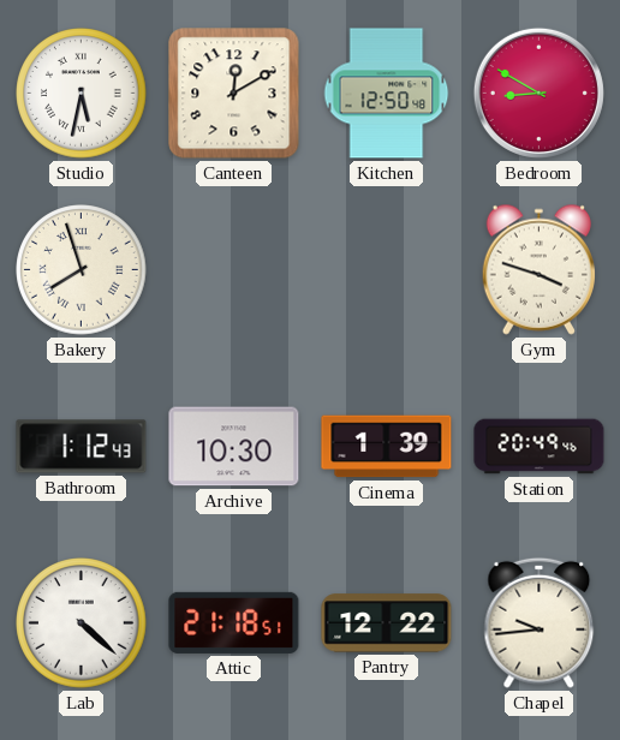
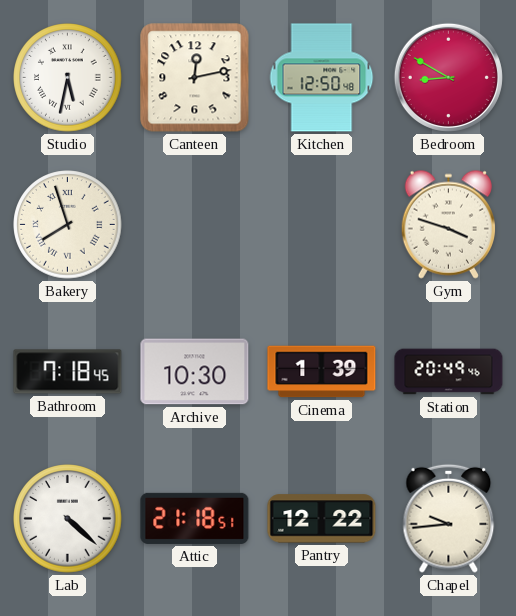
Canteen: 12:10 -> 12:13 (195, 78)
Bathroom: 1:12 -> 7:18 (68, 372)
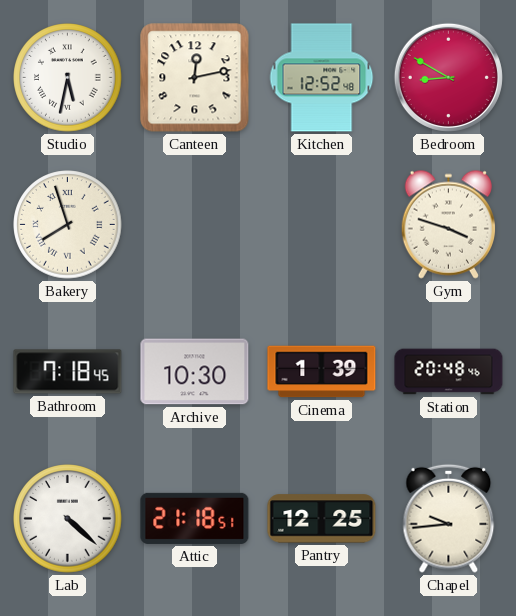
Kitchen: 12:50 -> 12:52 (322, 78)
Station: 20:49 -> 20:48 (449, 372)
Pantry: 12:22 -> 12:25 (322, 519)
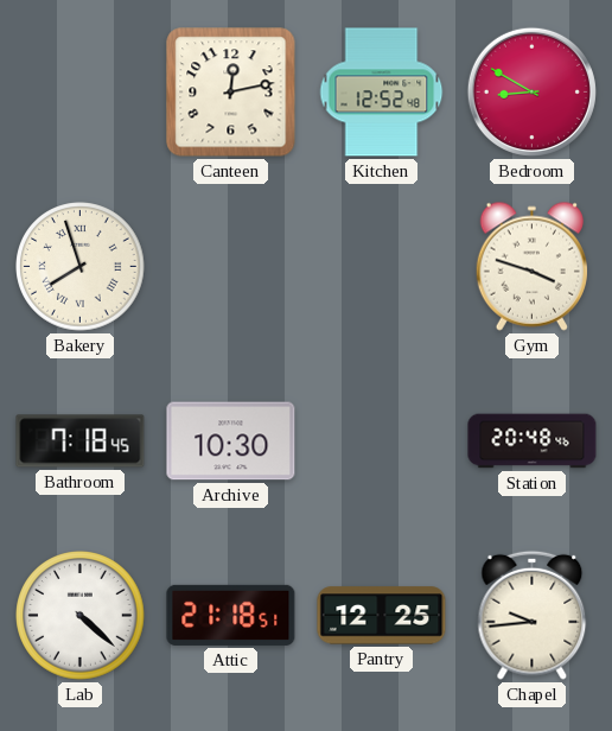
Studio: 5:32 -> none (68, 78)
Cinema: 1:39 -> none (322, 372)
